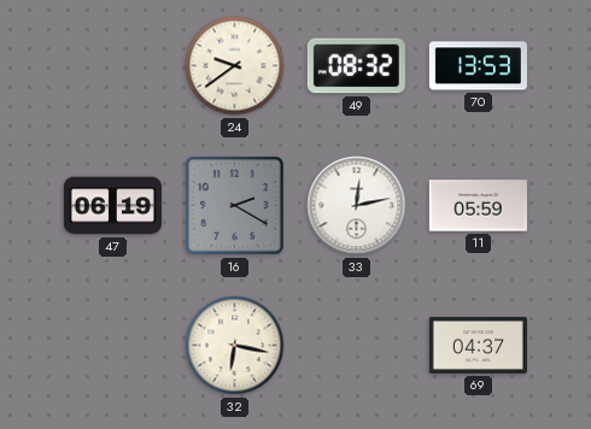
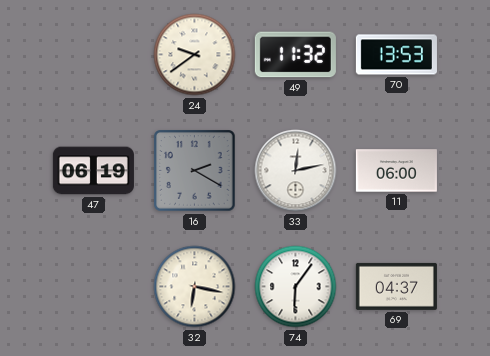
49: 08:32 -> 11:32 (295, 55)
11: 05:59 -> 06:00 (396, 171)
74: none -> 6:06 (296, 287)
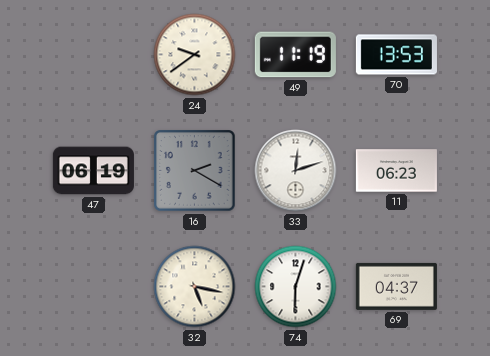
49: 11:32 -> 11:19 (295, 55)
33: 12:13 -> 12:12 (296, 171)
11: 06:00 -> 06:23 (396, 171)
32: 6:17 -> 5:17 (195, 287)
74: 6:06 -> 6:03 (296, 287)
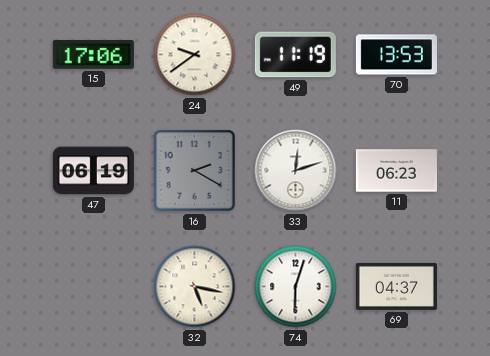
15: none -> 17:06 (93, 55)
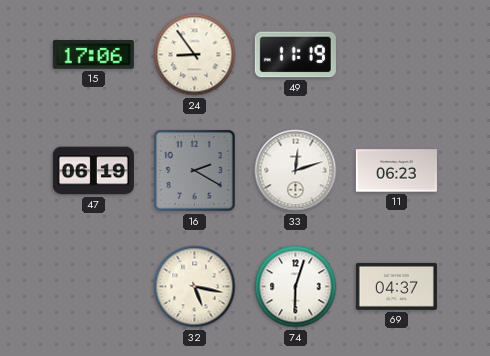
24: 9:39 -> 8:54 (195, 55)
70: 13:53 -> none (396, 55)
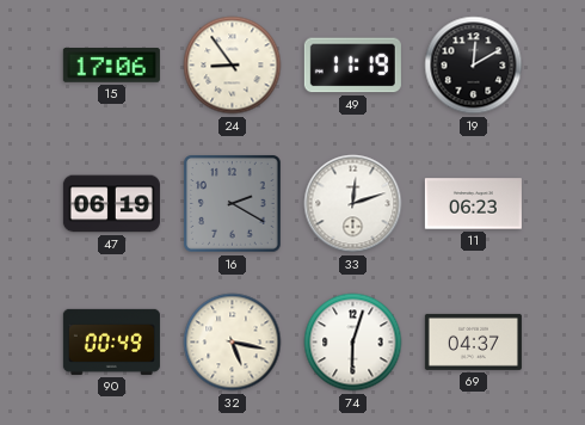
19: none -> 12:10 (474, 66)
90: none -> 00:49 (111, 341)
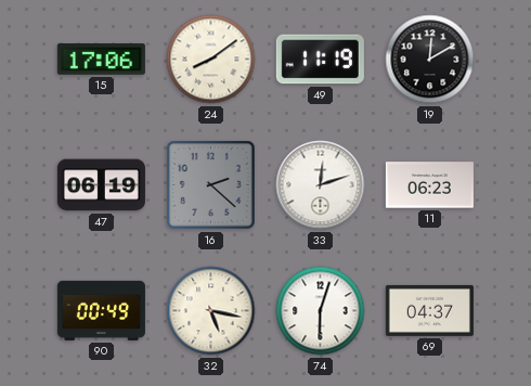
24: 8:54 -> 8:09 (211, 60)
16: 2:20 -> 2:22 (211, 185)
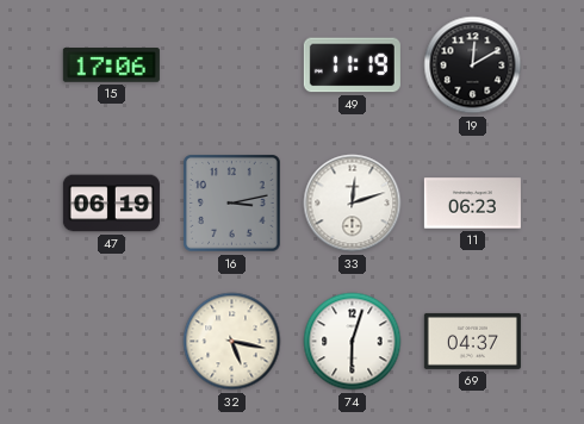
24: 8:09 -> none (211, 60)
16: 2:22 -> 3:13 (232, 204)
90: 00:49 -> none (101, 310)
